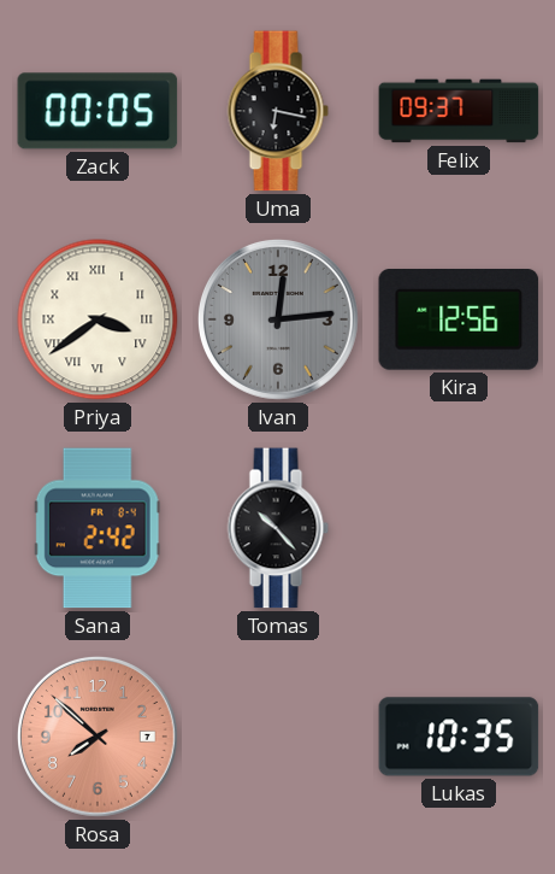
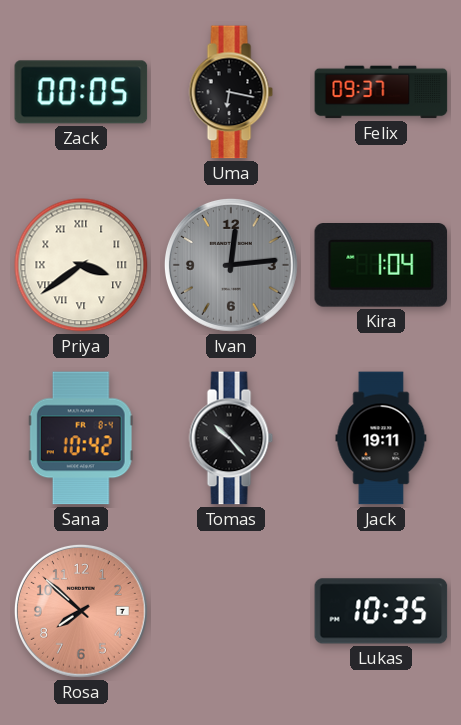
Kira: 12:56 -> 1:04 (381, 266)
Sana: 2:42 -> 10:42 (81, 438)
Jack: none -> 19:11 (381, 438)
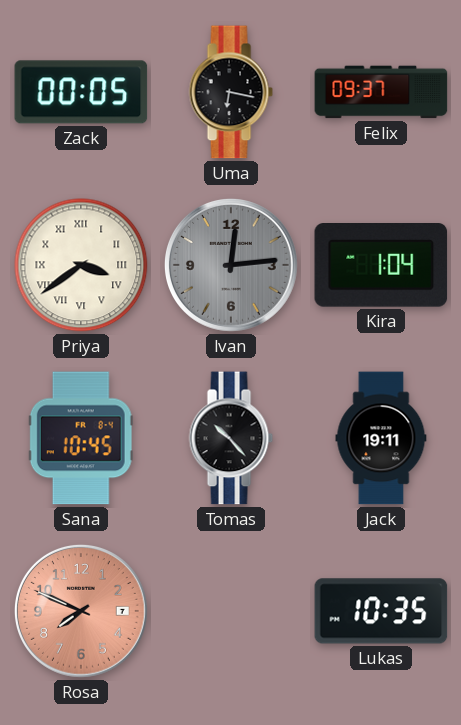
Sana: 10:42 -> 10:45 (81, 438)
Rosa: 7:52 -> 7:49 (81, 611)
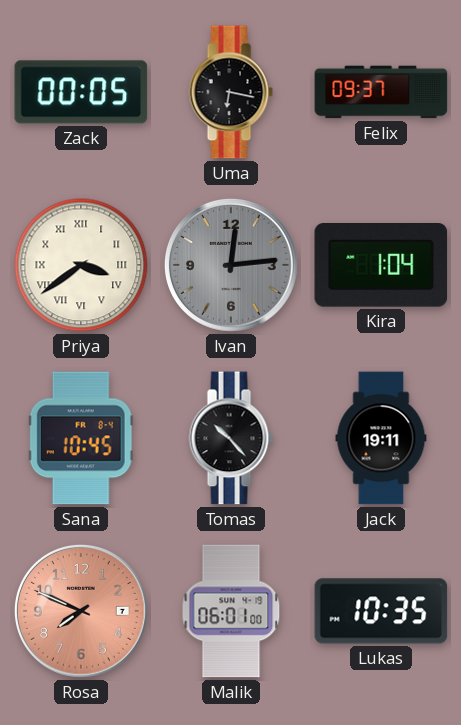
Malik: none -> 06:01 (231, 611)
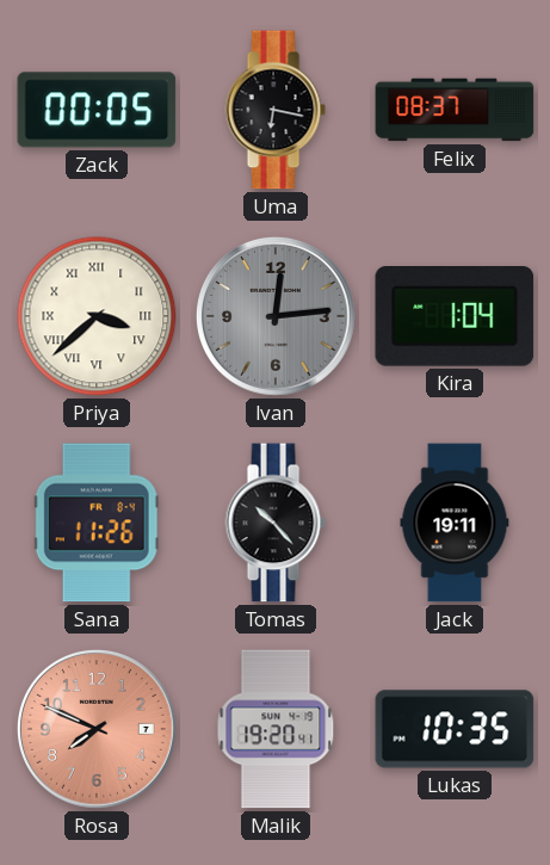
Felix: 09:37 -> 08:37 (455, 110)
Priya: 3:39 -> 3:38 (97, 316)
Sana: 10:45 -> 11:26 (97, 523)
Malik: 06:01 -> 19:20 (276, 729)
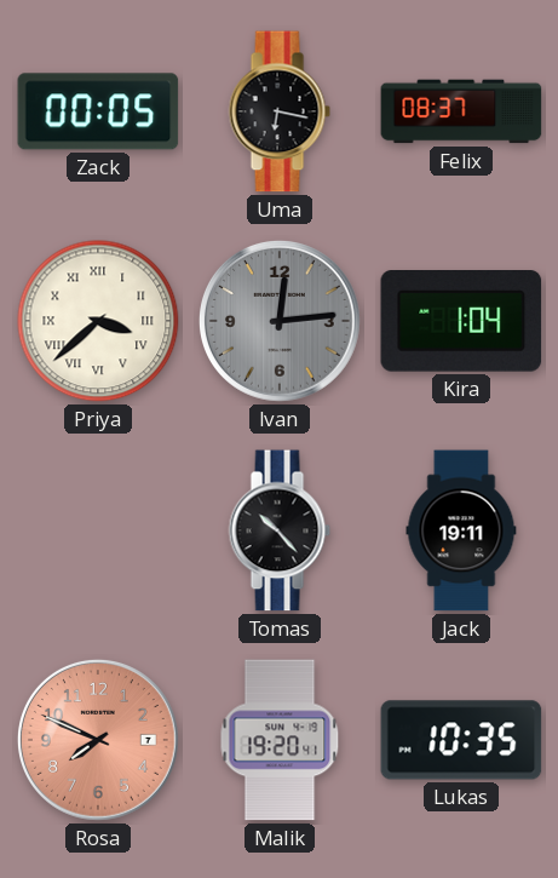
Sana: 11:26 -> none (97, 523)
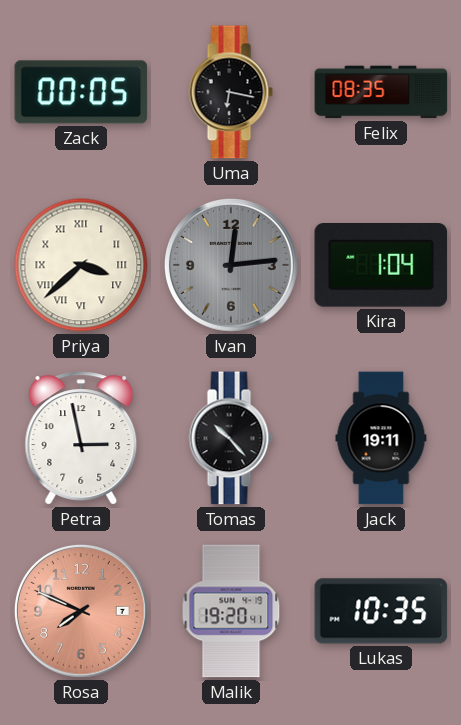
Felix: 08:37 -> 08:35 (381, 92)
Petra: none -> 2:58 (81, 438)
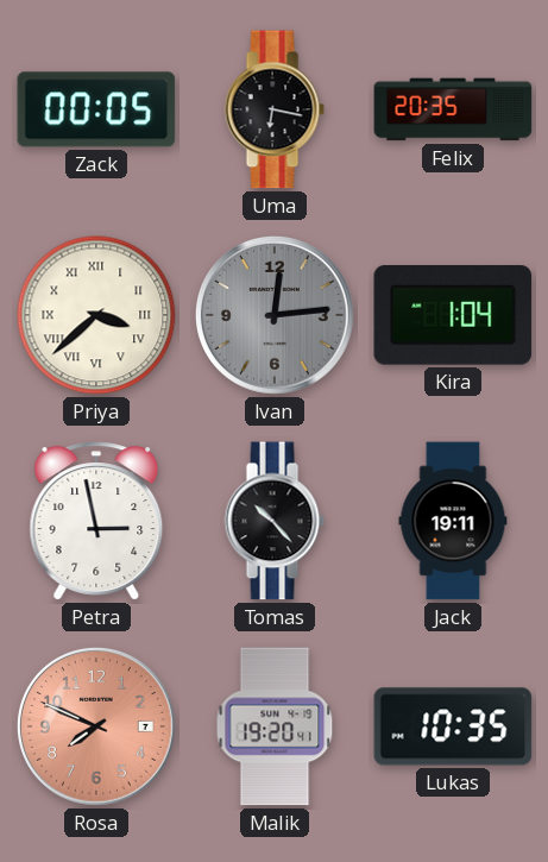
Felix: 08:35 -> 20:35 (453, 109)
